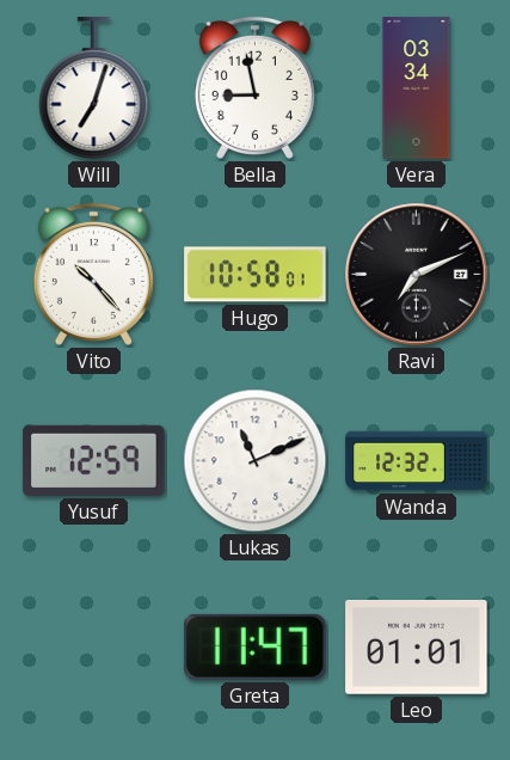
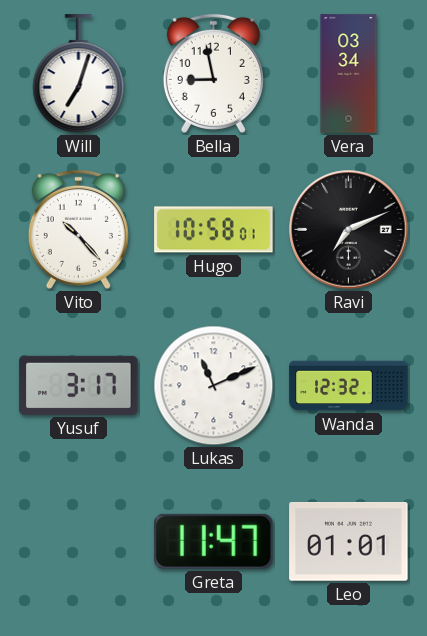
Yusuf: 12:59 -> 3:17 (79, 385)
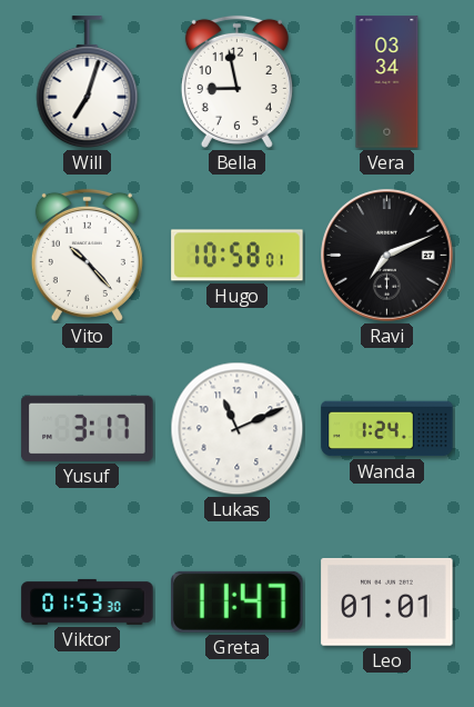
Wanda: 12:32 -> 1:24 (387, 429)
Viktor: none -> 01:53 (88, 601)
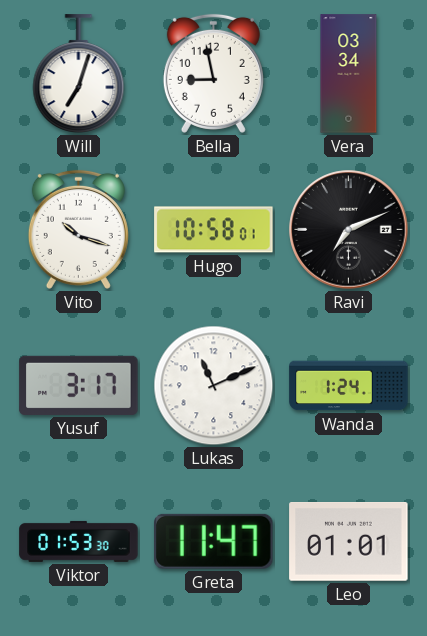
Vito: 10:23 -> 10:18 (78, 229)
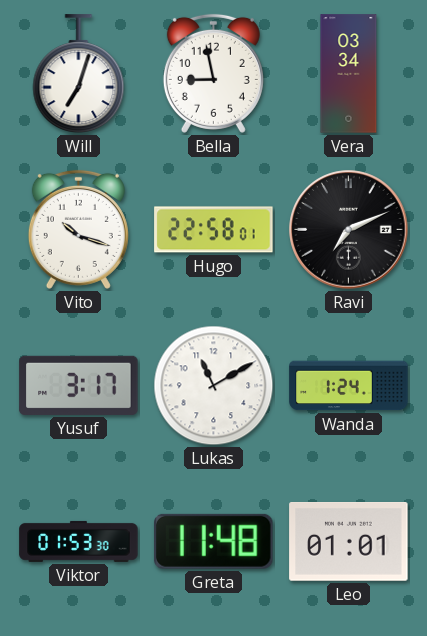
Hugo: 10:58 -> 22:58 (214, 230)
Lukas: 11:11 -> 11:10 (214, 386)
Greta: 11:47 -> 11:48 (214, 541)
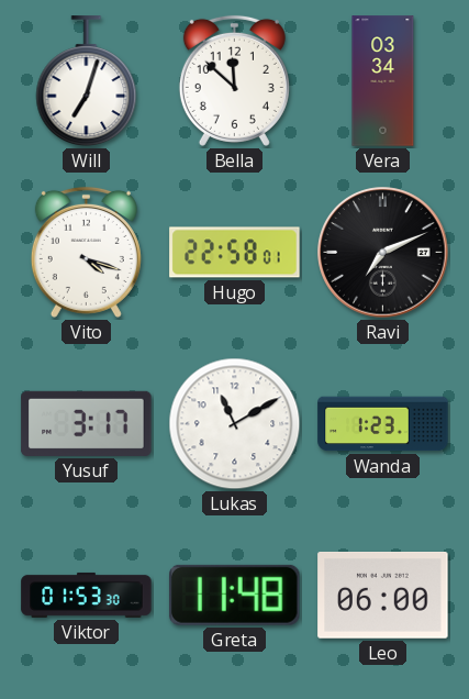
Bella: 8:58 -> 11:52 (234, 80)
Vito: 10:18 -> 4:18 (86, 252)
Wanda: 1:24 -> 1:23 (383, 424)
Leo: 01:01 -> 06:00 (383, 596)
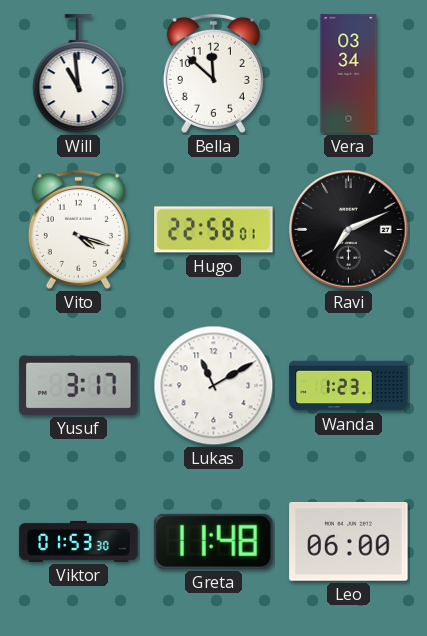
Will: 7:03 -> 10:59 (79, 74)
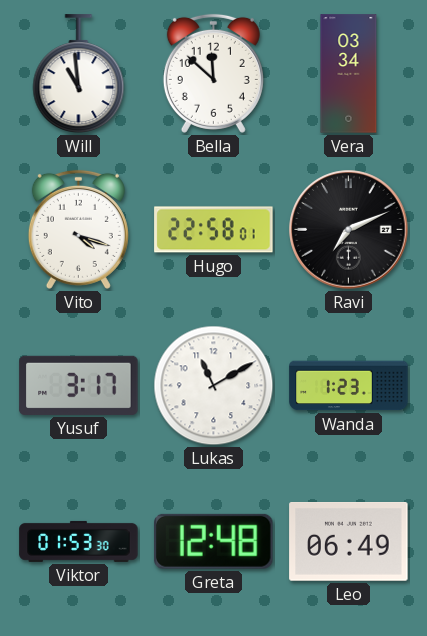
Greta: 11:48 -> 12:48 (214, 541)
Leo: 06:00 -> 06:49 (349, 542)
